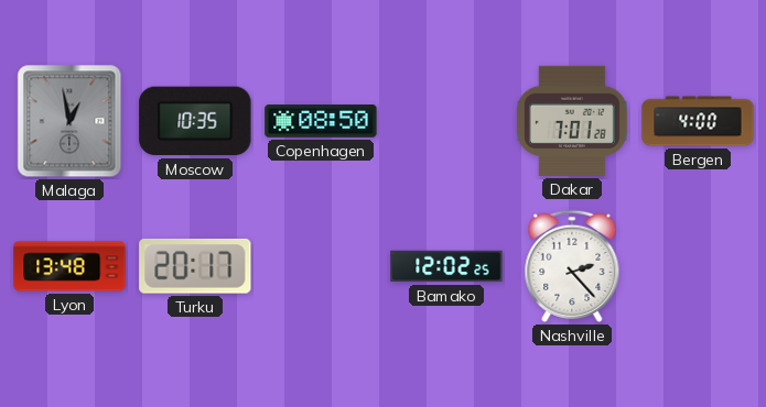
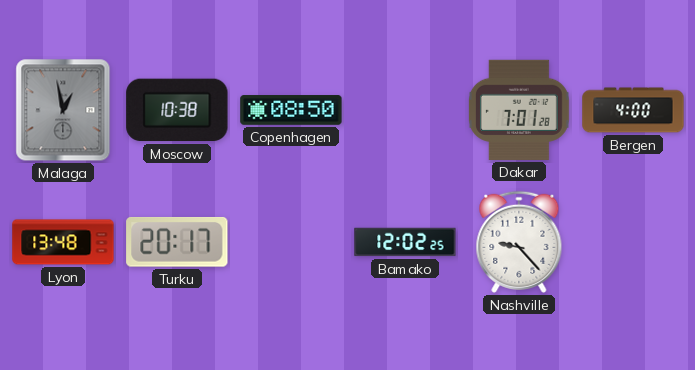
Moscow: 10:35 -> 10:38 (177, 110)
Nashville: 2:23 -> 9:23 (519, 242)
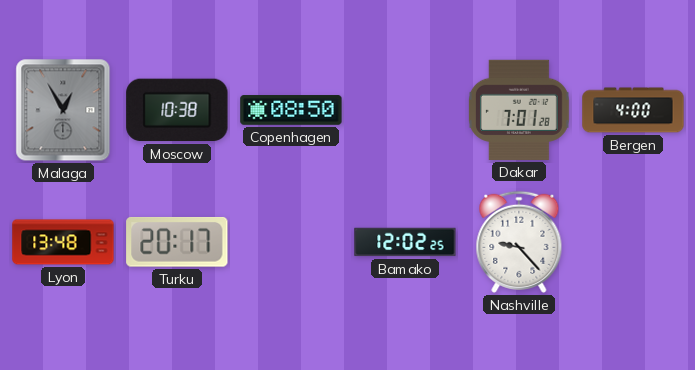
Malaga: 12:58 -> 12:55 (63, 110)
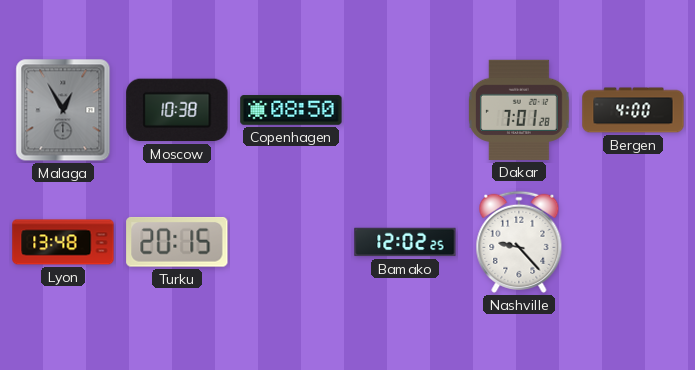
Turku: 20:17 -> 20:15 (177, 242)
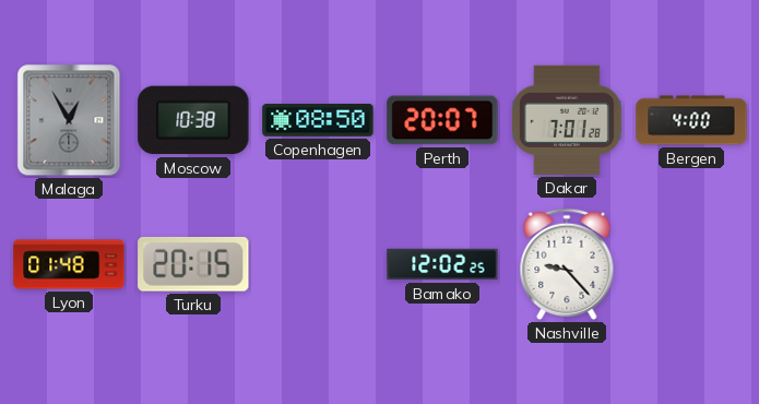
Perth: none -> 20:07 (442, 120)
Lyon: 13:48 -> 01:48 (69, 264)
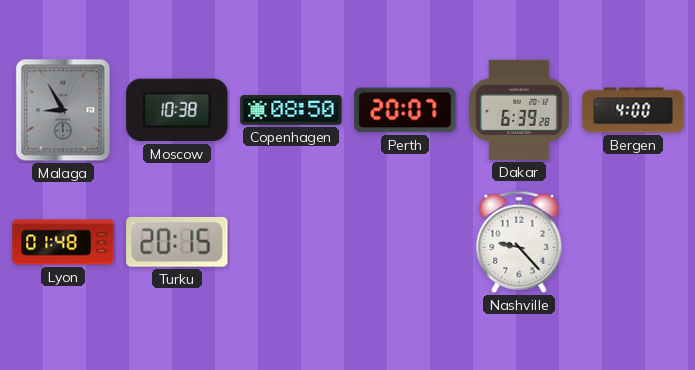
Malaga: 12:55 -> 8:55 (63, 110)
Dakar: 7:01 -> 6:39 (519, 110)
Bamako: 12:02 -> none (442, 264)
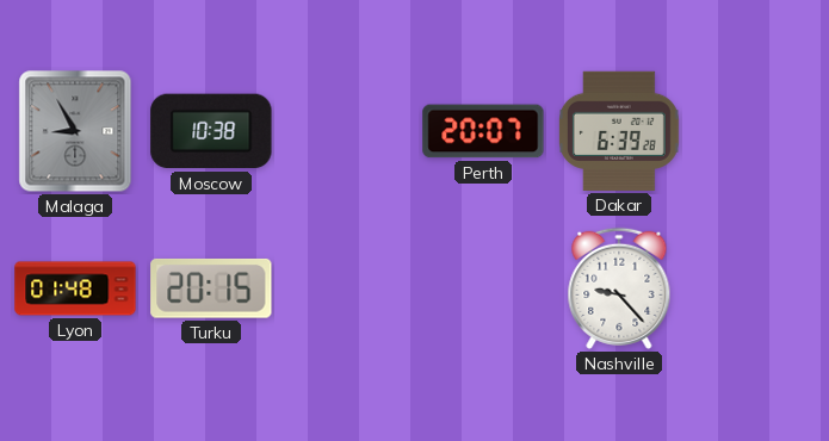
Copenhagen: 08:50 -> none (291, 110)
Bergen: 4:00 -> none (633, 110)
